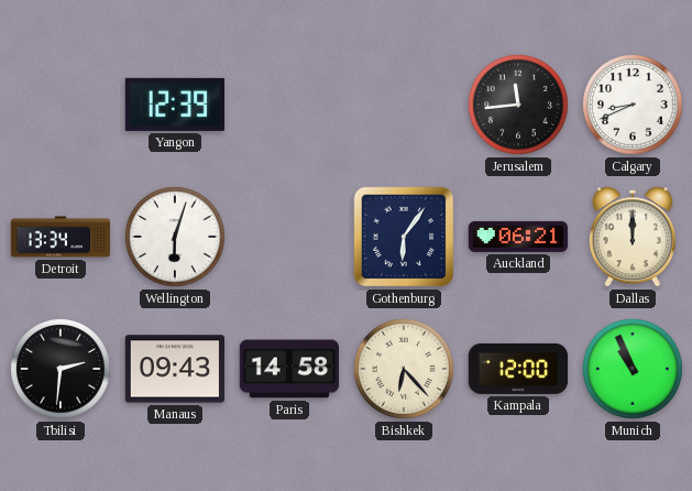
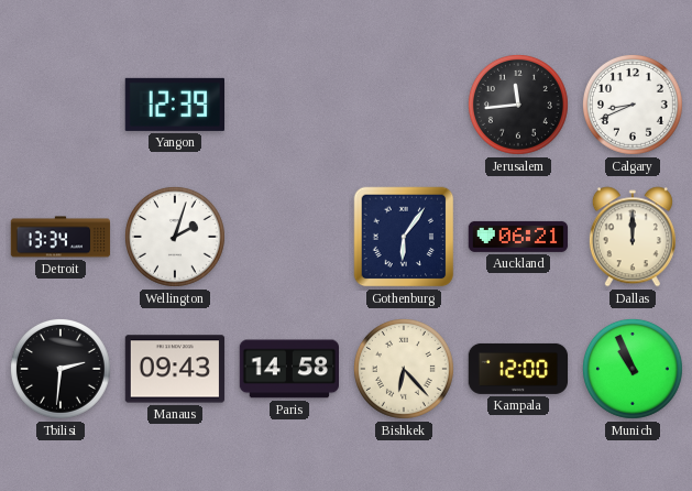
Wellington: 6:03 -> 2:03 (175, 237)
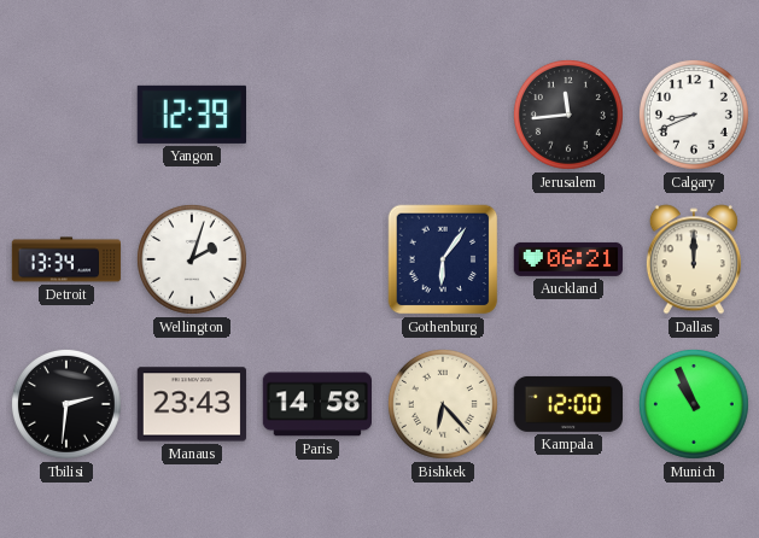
Manaus: 09:43 -> 23:43 (192, 404)
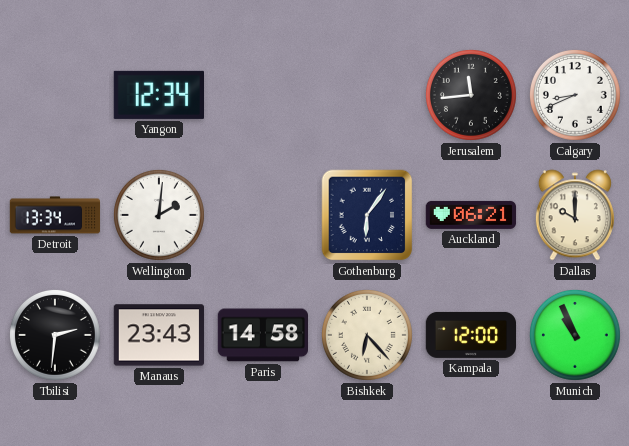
Yangon: 12:39 -> 12:34 (158, 95)
Wellington: 2:03 -> 2:01 (159, 215)
Dallas: 12:00 -> 10:00 (575, 215)
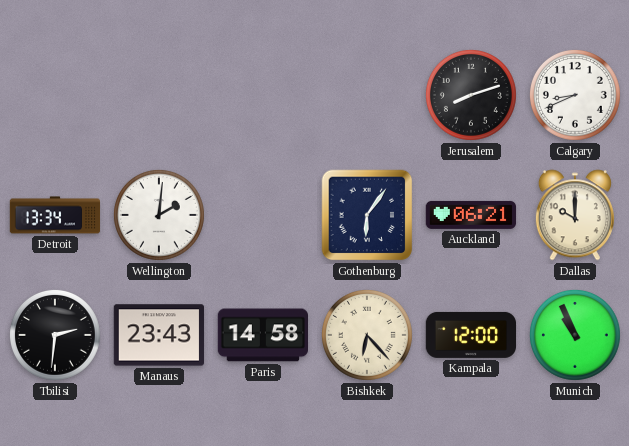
Yangon: 12:34 -> none (158, 95)
Jerusalem: 11:44 -> 8:12 (471, 95)
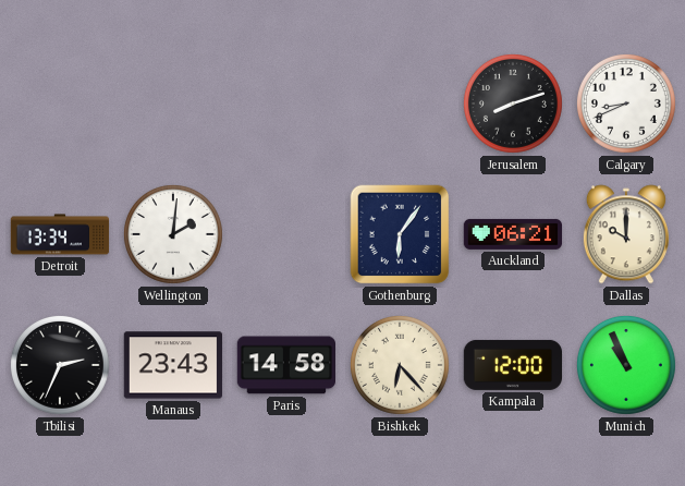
Tbilisi: 2:31 -> 2:34 (60, 365)
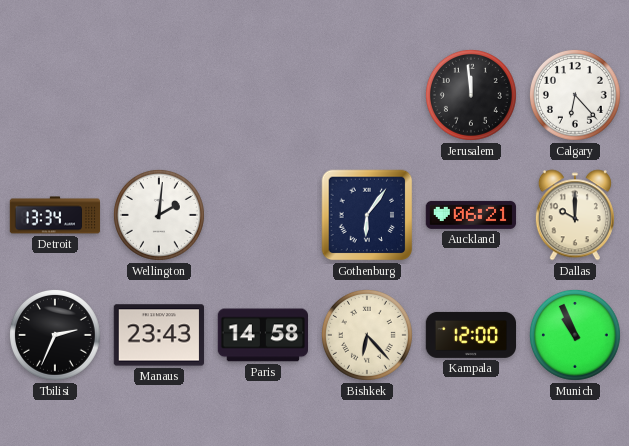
Jerusalem: 8:12 -> 11:59 (471, 95)
Calgary: 8:41 -> 6:23 (575, 95)
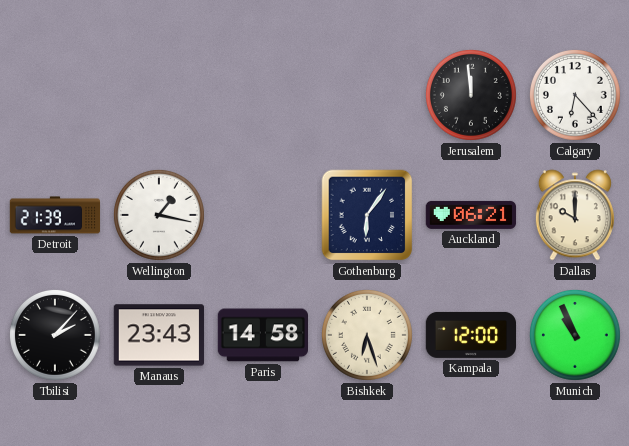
Detroit: 13:34 -> 21:39 (55, 215)
Wellington: 2:01 -> 1:17 (159, 215)
Tbilisi: 2:34 -> 2:07 (55, 335)
Bishkek: 6:23 -> 6:27 (367, 335)
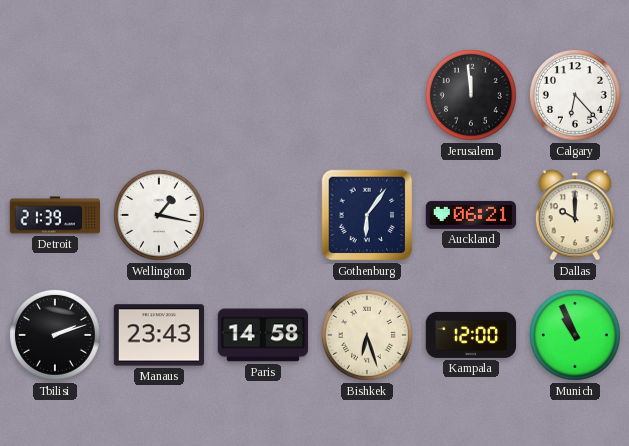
Tbilisi: 2:07 -> 2:12 (55, 335)
